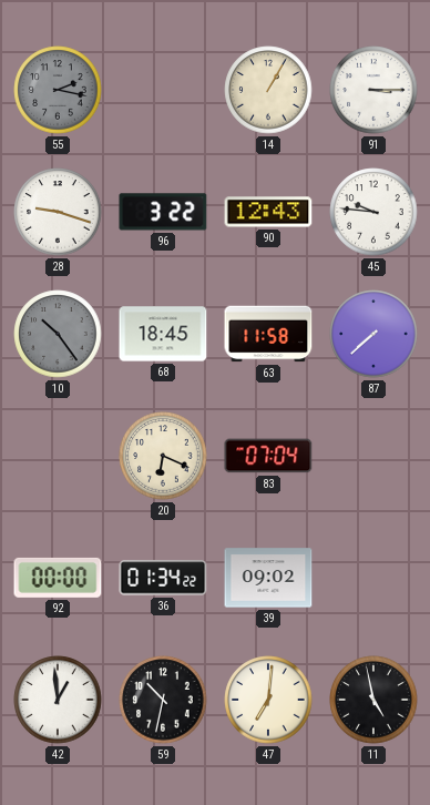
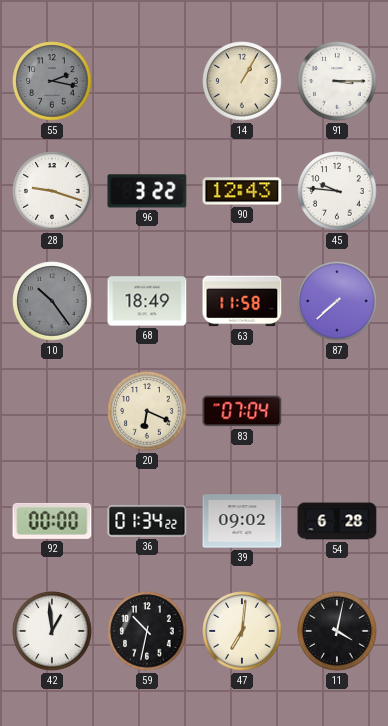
68: 18:45 -> 18:49 (147, 301)
54: none -> 6:28 (337, 521)
11: 4:58 -> 4:02 (337, 631)
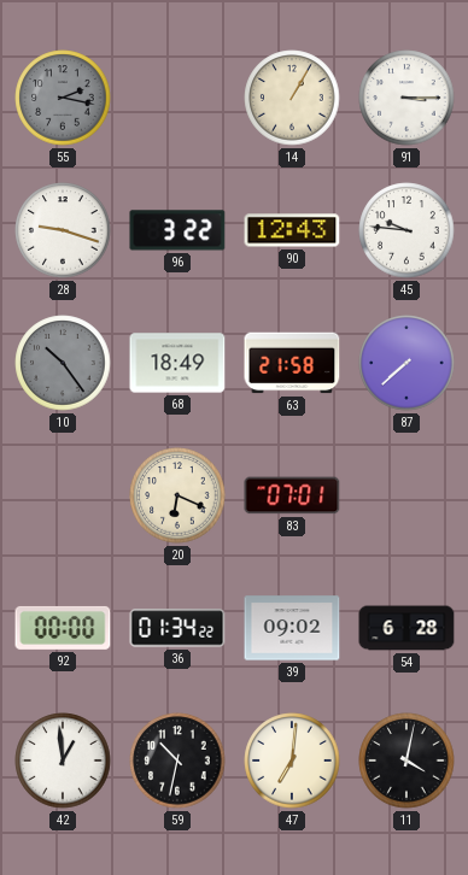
63: 11:58 -> 21:58 (292, 363)
83: 07:04 -> 07:01 (292, 495)
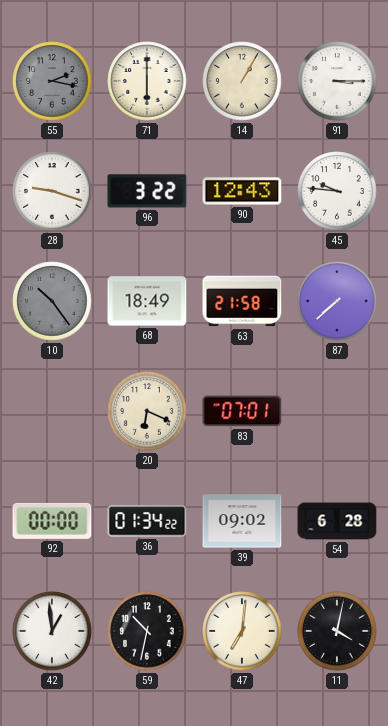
71: none -> 6:00 (147, 81)
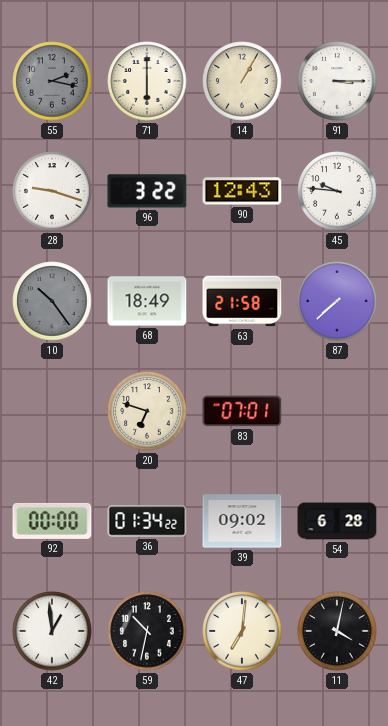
20: 6:19 -> 6:48 (147, 411)
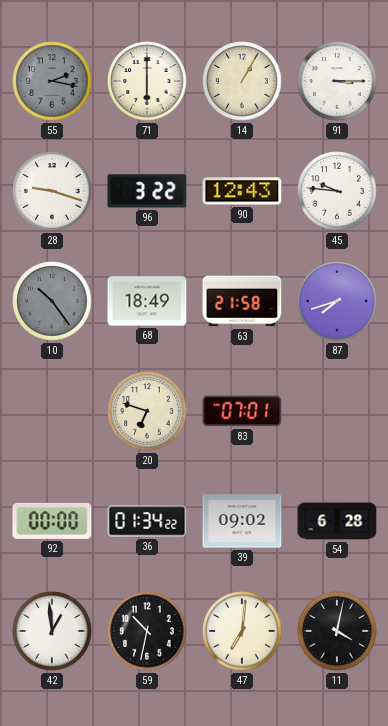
87: 7:38 -> 7:42 (337, 301)
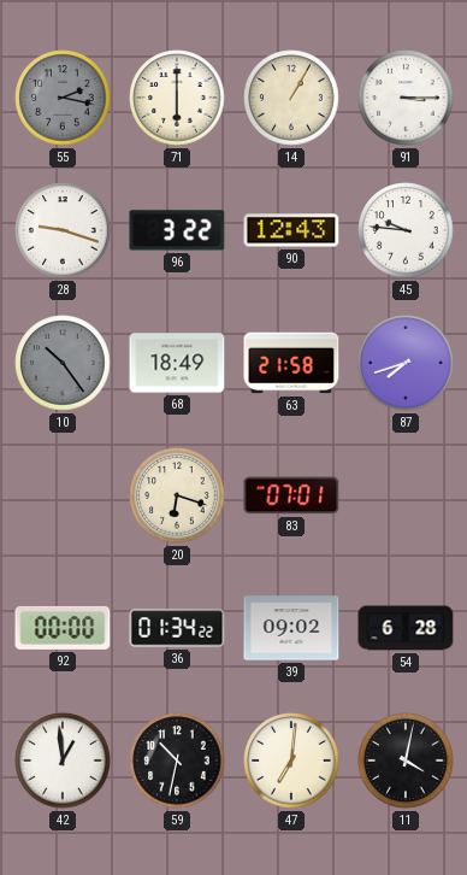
20: 6:48 -> 6:18 (177, 495)
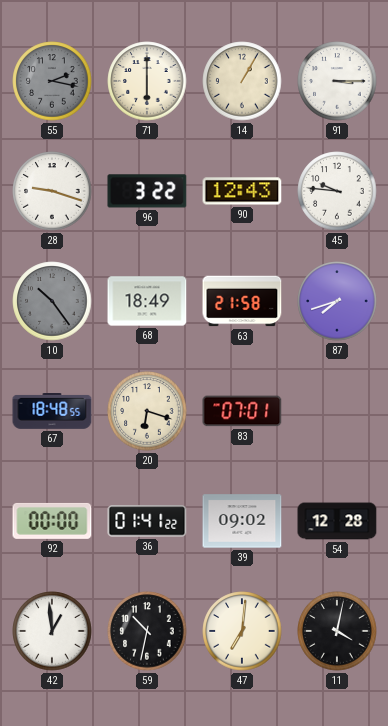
67: none -> 18:48 (52, 412)
36: 01:34 -> 01:41 (147, 521)
54: 6:28 -> 12:28 (337, 521)
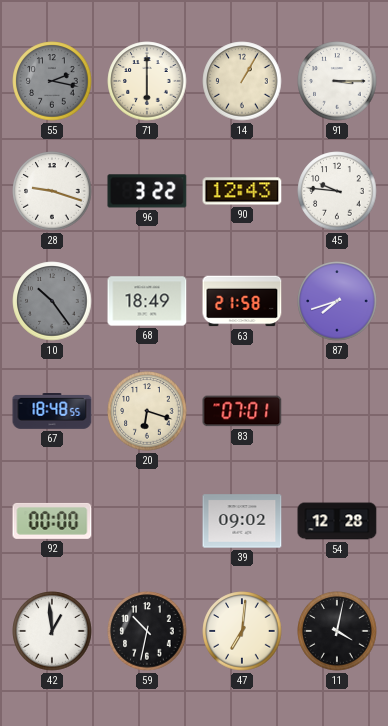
36: 01:41 -> none (147, 521)
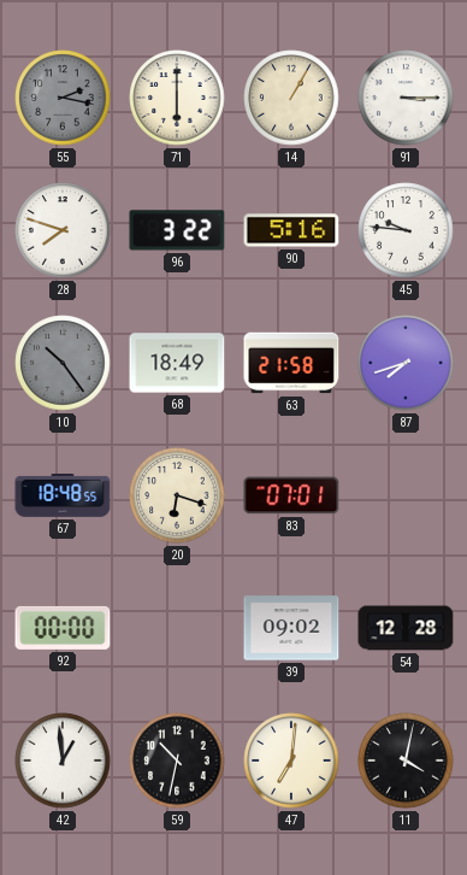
28: 9:18 -> 7:48 (63, 230)
90: 12:43 -> 5:16 (291, 230)
